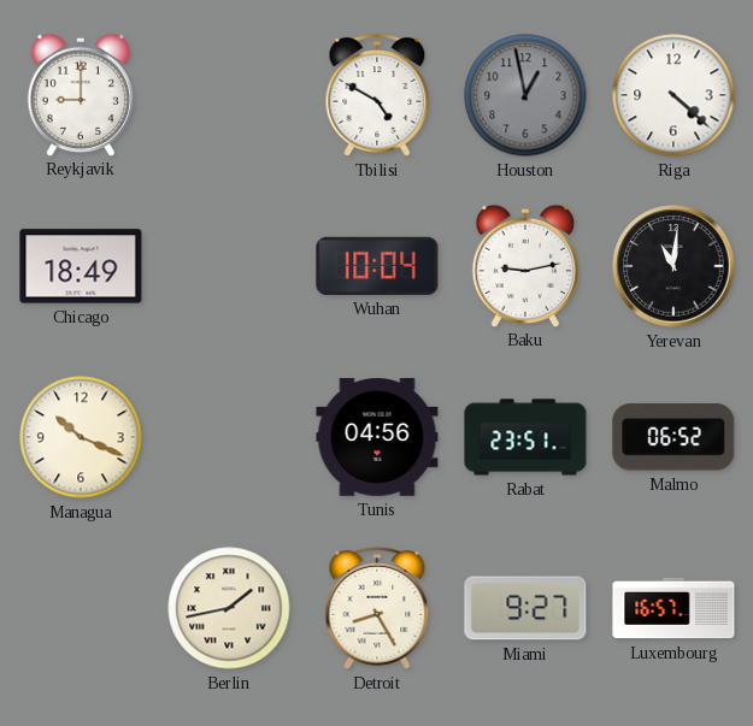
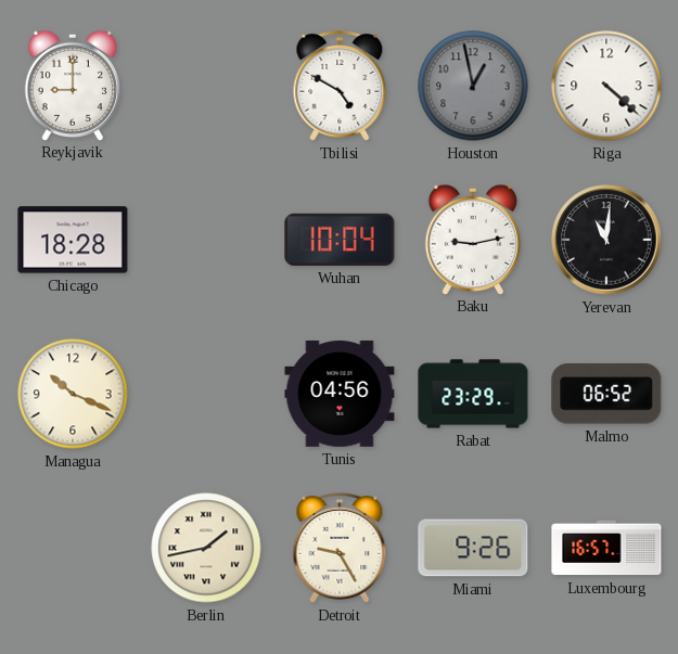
Chicago: 18:49 -> 18:28 (73, 240)
Rabat: 23:51 -> 23:29 (473, 394)
Detroit: 8:25 -> 9:25 (340, 548)
Miami: 9:27 -> 9:26 (473, 548)
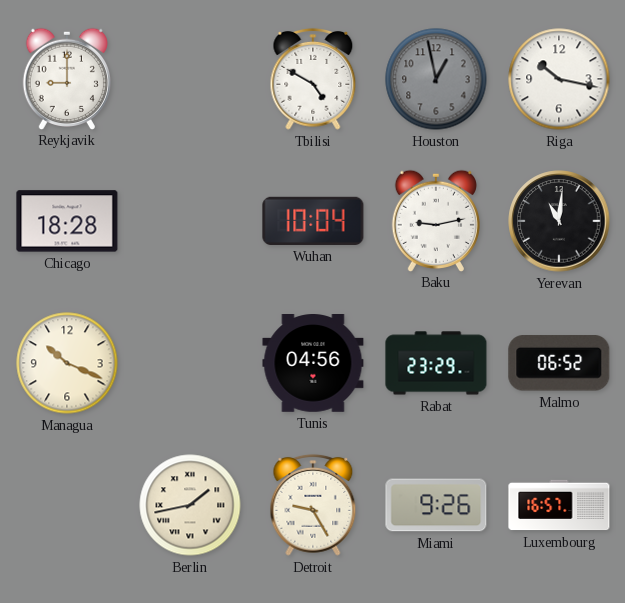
Riga: 4:22 -> 10:17 (559, 79)
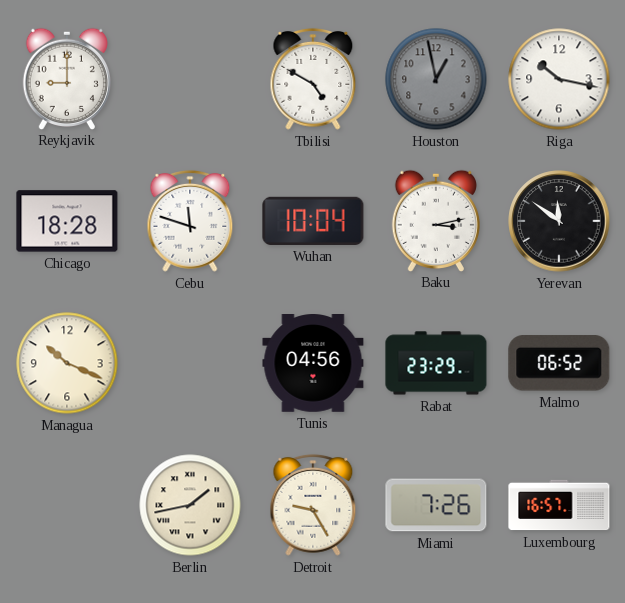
Cebu: none -> 11:48 (190, 221)
Baku: 9:13 -> 3:13 (436, 220)
Yerevan: 11:01 -> 11:51 (559, 221)
Miami: 9:26 -> 7:26 (436, 505)
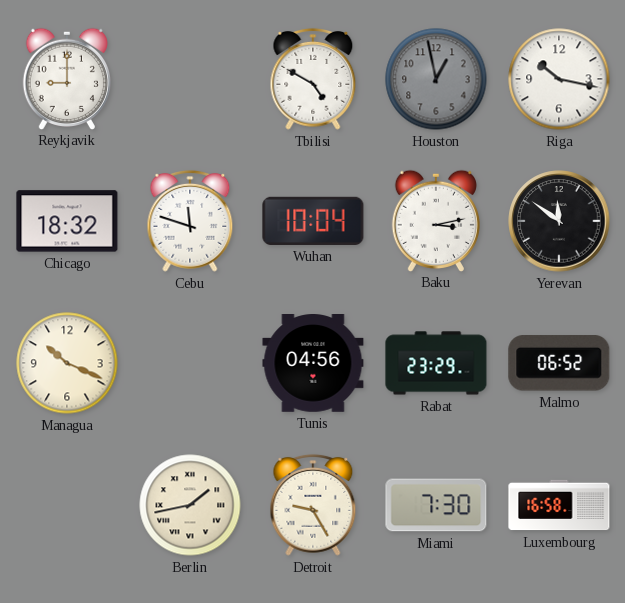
Chicago: 18:28 -> 18:32 (67, 221)
Miami: 7:26 -> 7:30 (436, 505)
Luxembourg: 16:57 -> 16:58 (559, 505)
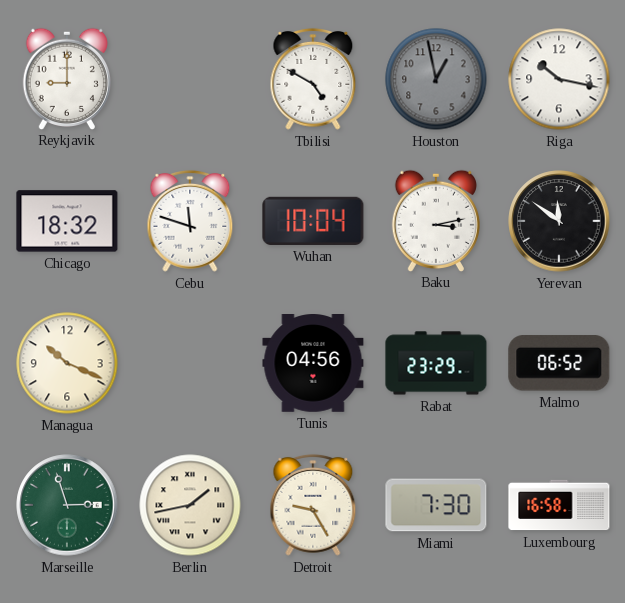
Marseille: none -> 2:57 (67, 505)
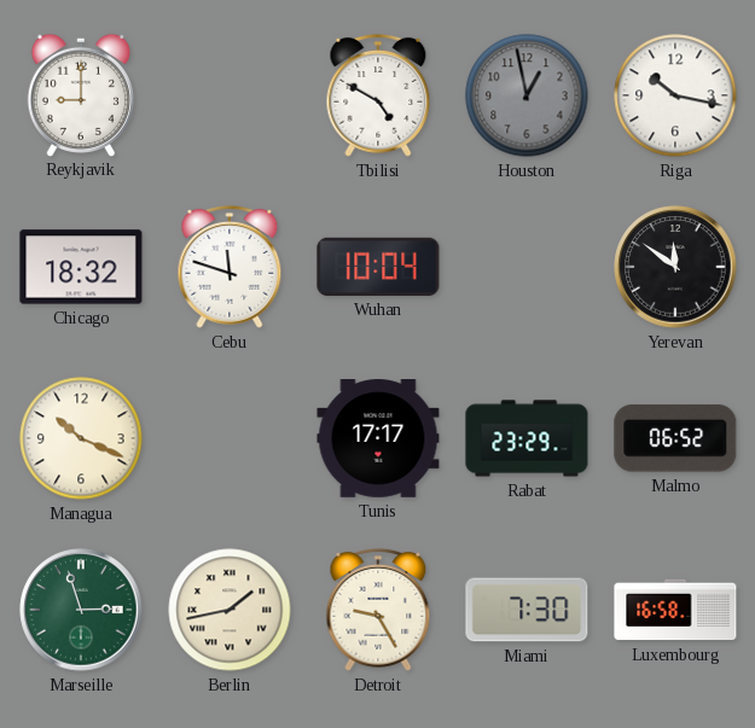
Baku: 3:13 -> none (436, 220)
Tunis: 04:56 -> 17:17 (378, 439)
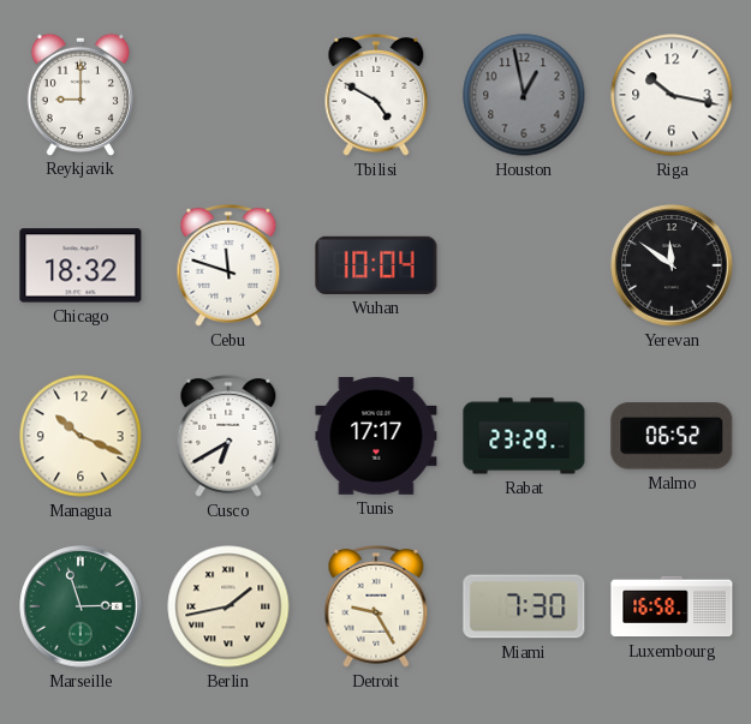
Cusco: none -> 6:40 (228, 436)
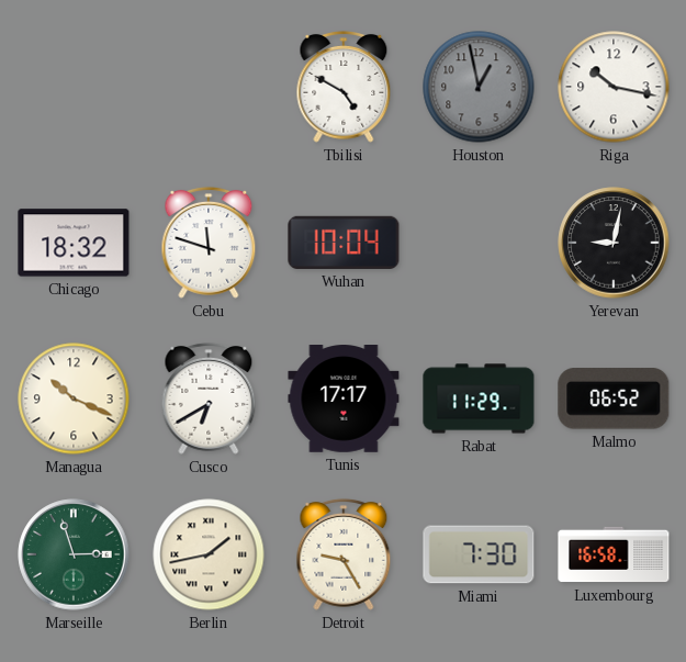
Reykjavik: 9:00 -> none (81, 94)
Yerevan: 11:51 -> 9:02 (614, 243)
Rabat: 23:29 -> 11:29 (479, 399)
